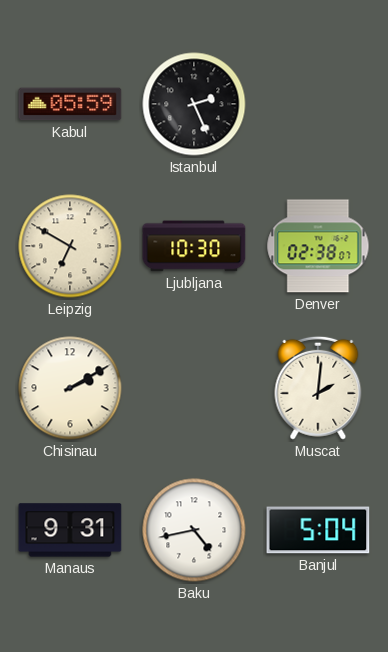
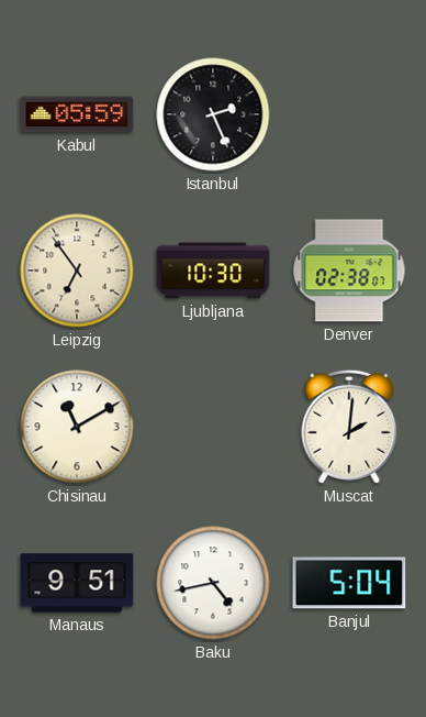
Leipzig: 6:50 -> 6:54 (77, 271)
Chisinau: 2:10 -> 11:10 (77, 427)
Manaus: 9:31 -> 9:51 (77, 583)
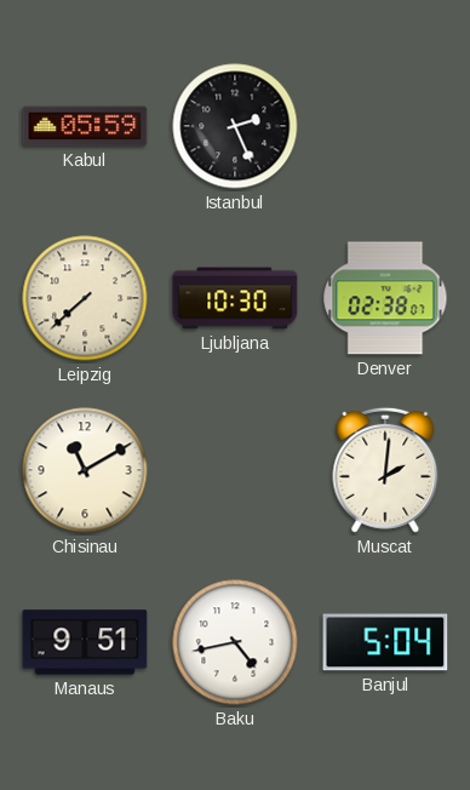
Leipzig: 6:54 -> 7:38 (85, 298)
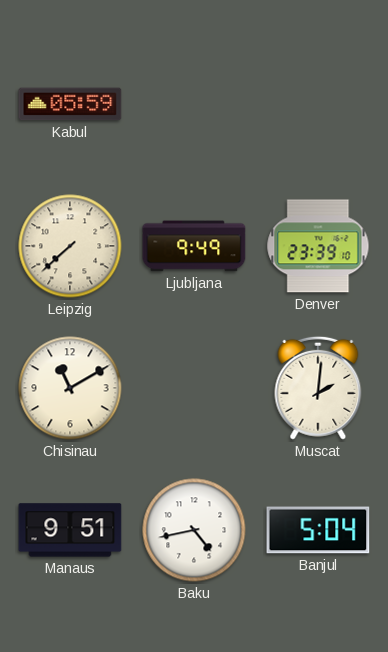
Istanbul: 2:26 -> none (235, 126)
Ljubljana: 10:30 -> 9:49 (194, 246)
Denver: 02:38 -> 23:39 (318, 246)
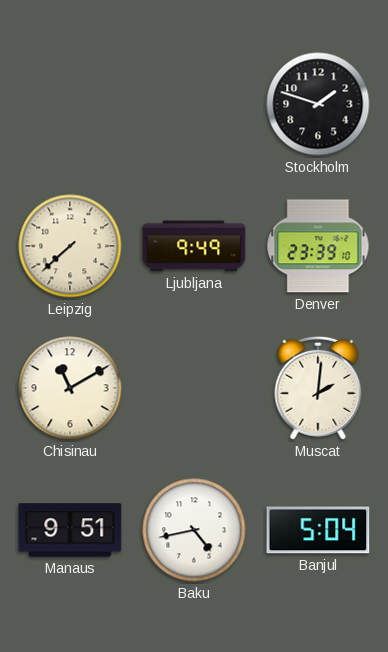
Kabul: 05:59 -> none (70, 104)
Stockholm: none -> 1:48 (318, 104)
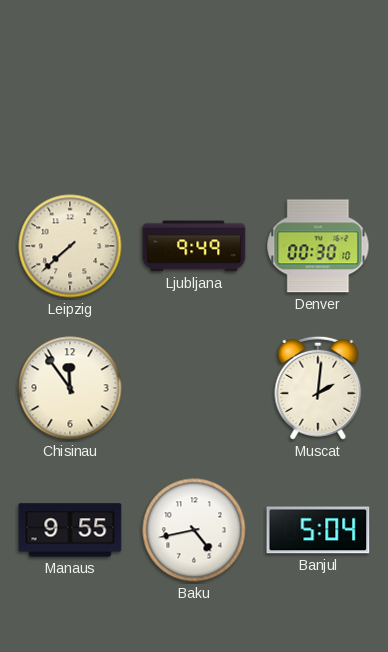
Stockholm: 1:48 -> none (318, 104)
Denver: 23:39 -> 00:30 (318, 246)
Chisinau: 11:10 -> 11:54 (70, 388)
Manaus: 9:51 -> 9:55 (70, 530)
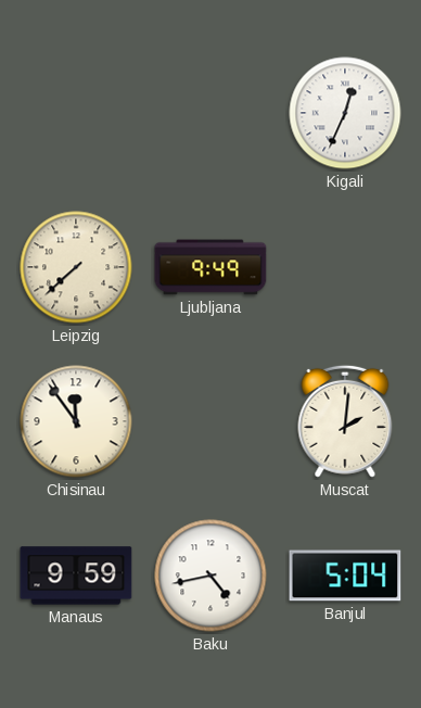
Kigali: none -> 12:34 (345, 113)
Denver: 00:30 -> none (318, 246)
Manaus: 9:55 -> 9:59 (76, 576)
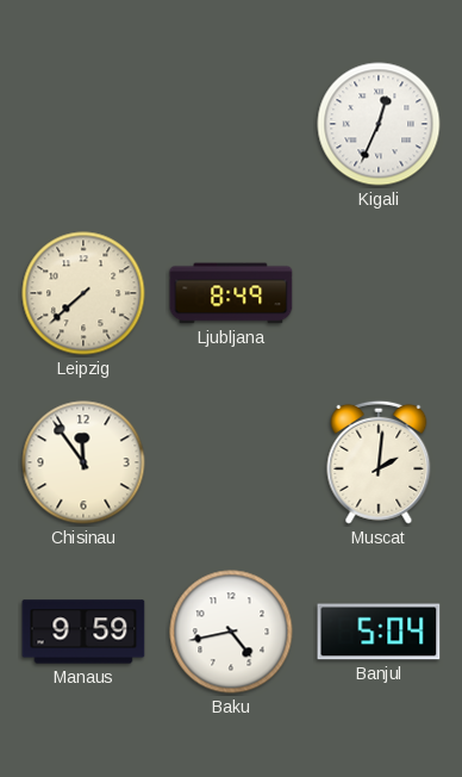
Ljubljana: 9:49 -> 8:49 (231, 293)
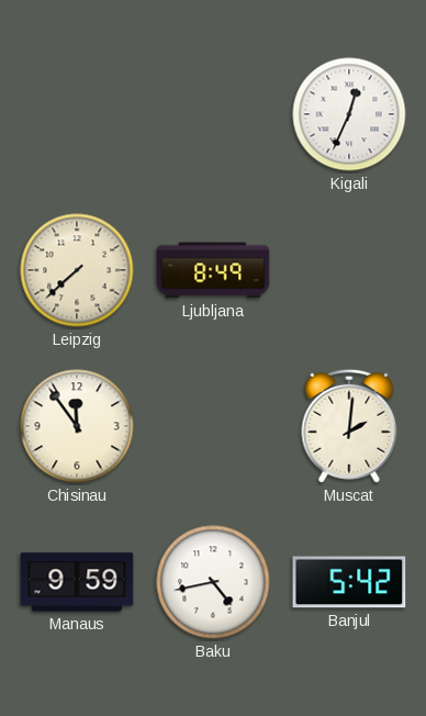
Banjul: 5:04 -> 5:42 (349, 582)
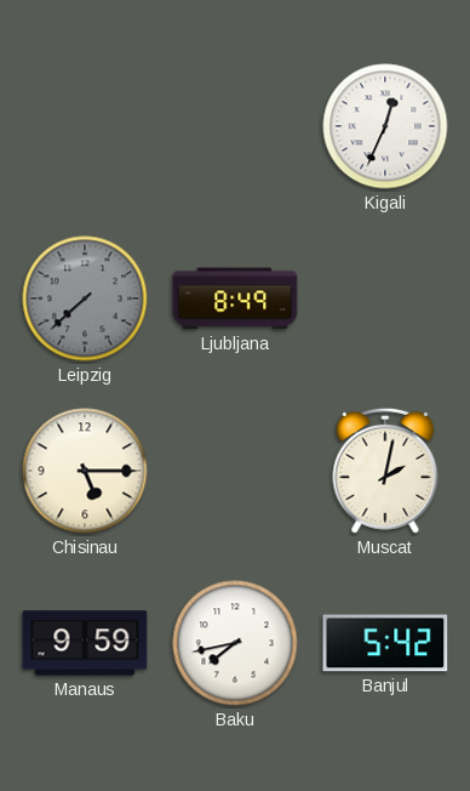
Leipzig dial: cream -> grey (85, 298)
Chisinau: 11:54 -> 5:15 (85, 471)
Muscat: 2:01 -> 2:02 (385, 471)
Baku: 4:43 -> 7:43 (235, 643)
